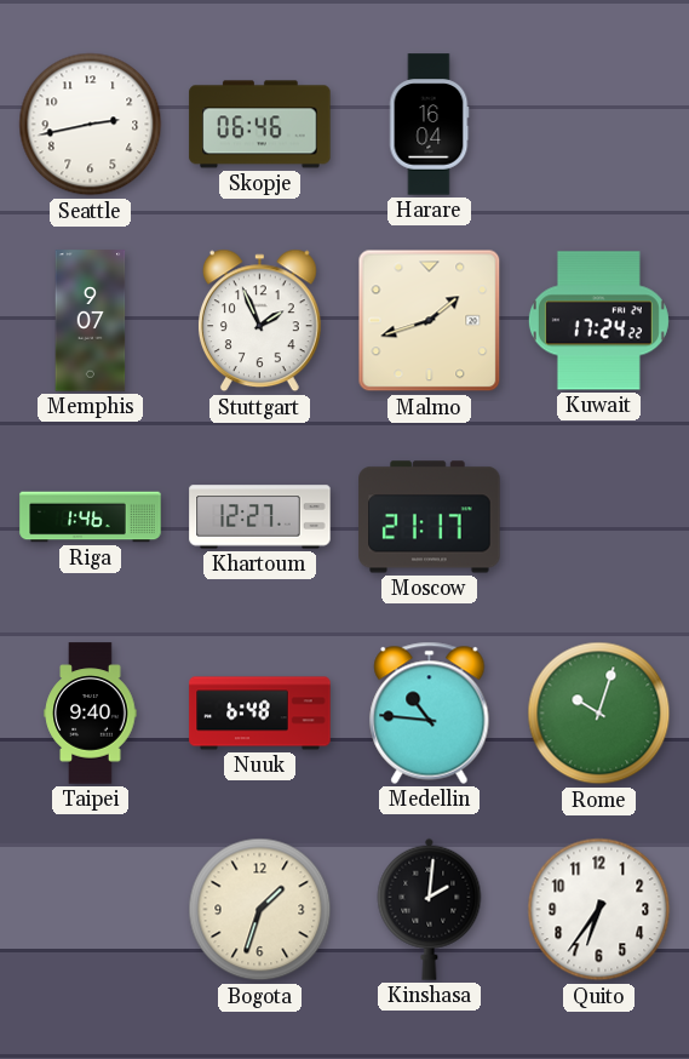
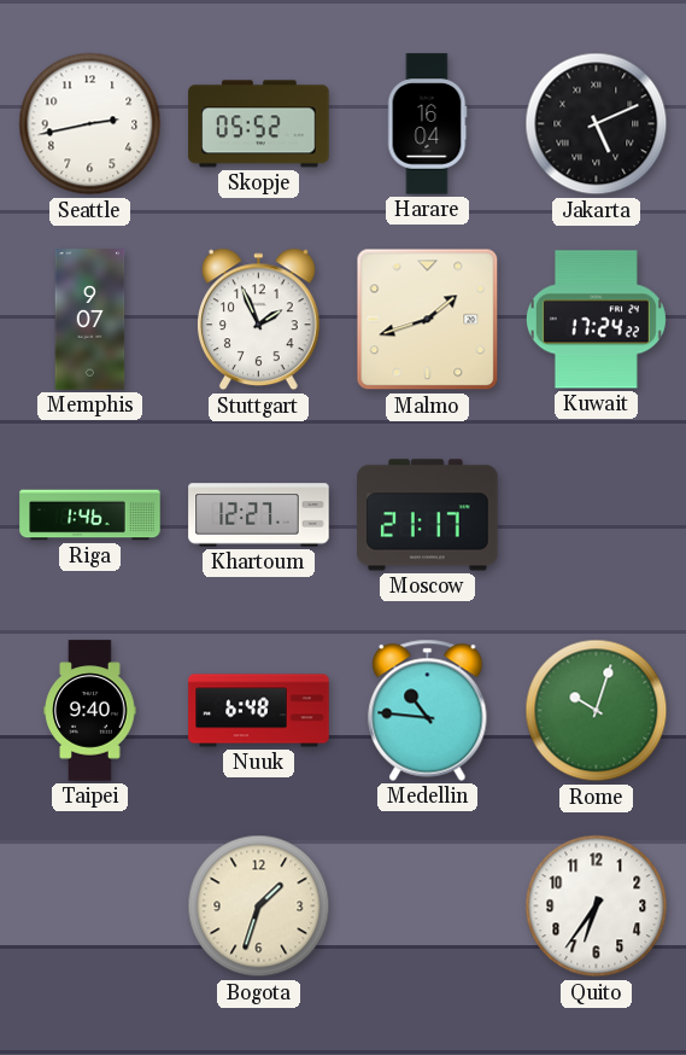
Skopje: 06:46 -> 05:52 (259, 124)
Jakarta: none -> 5:11 (597, 124)
Kinshasa: 2:01 -> none (430, 909)
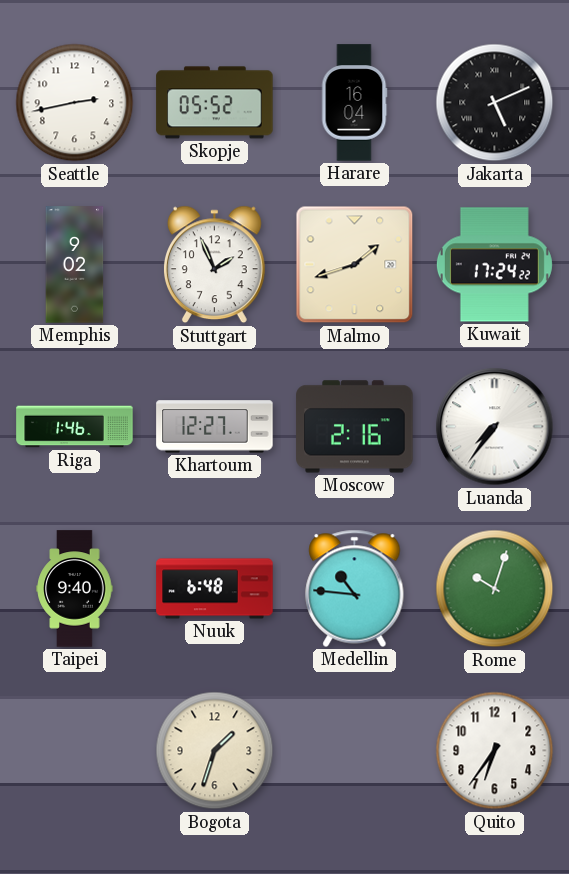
Memphis: 9:07 -> 9:02 (75, 265)
Moscow: 21:17 -> 2:16 (355, 427)
Luanda: none -> 7:36 (495, 427)
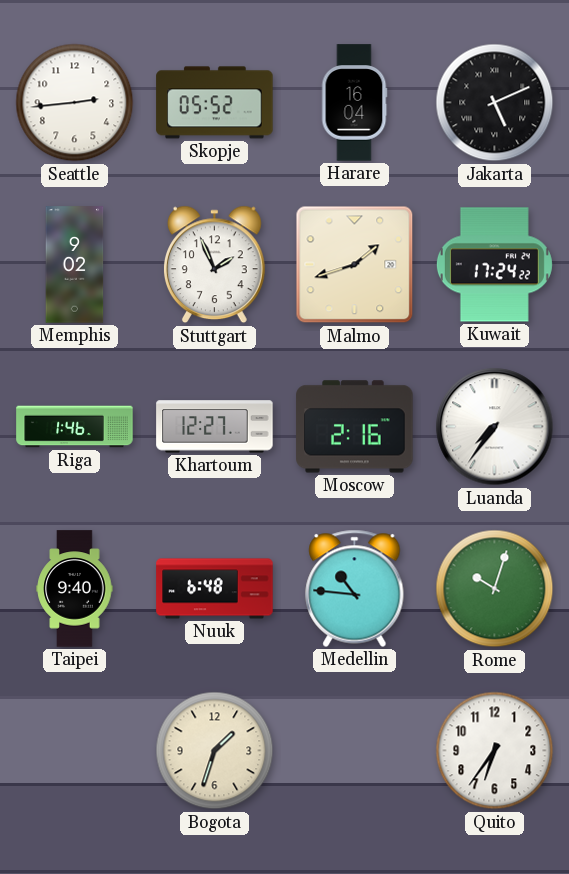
Seattle: 2:43 -> 2:44 (75, 103)
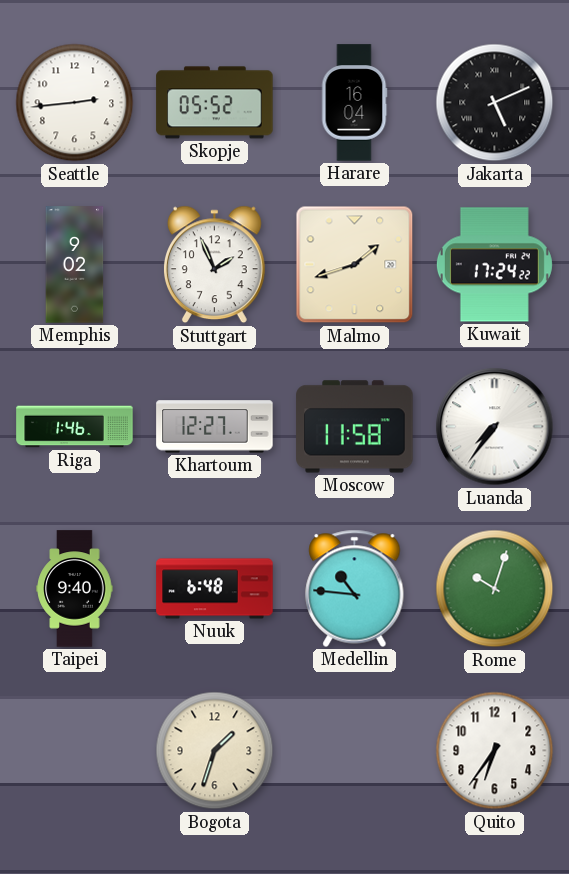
Moscow: 2:16 -> 11:58 (355, 427)
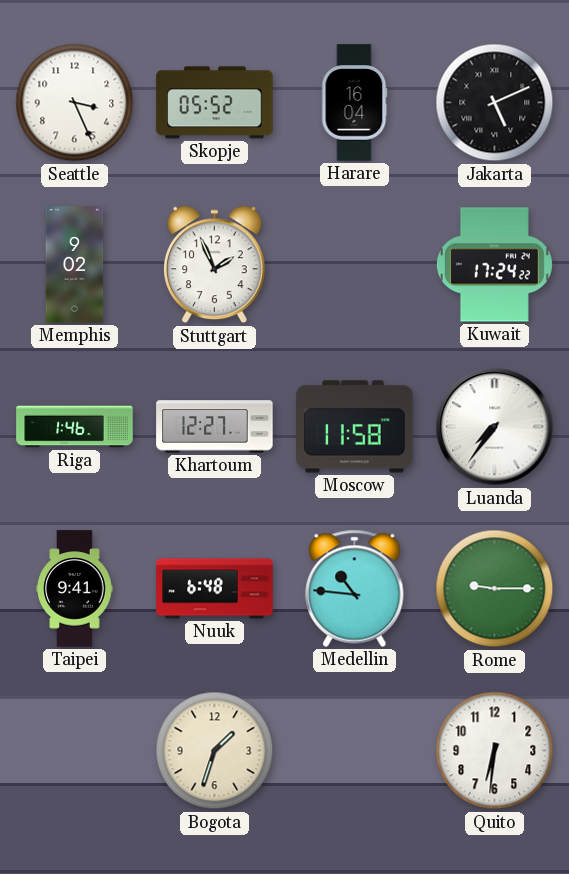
Seattle: 2:44 -> 3:26 (75, 103)
Malmo: 1:42 -> none (355, 265)
Taipei: 9:40 -> 9:41 (75, 589)
Rome: 10:03 -> 9:15 (495, 589)
Quito: 6:36 -> 6:31 (495, 751)
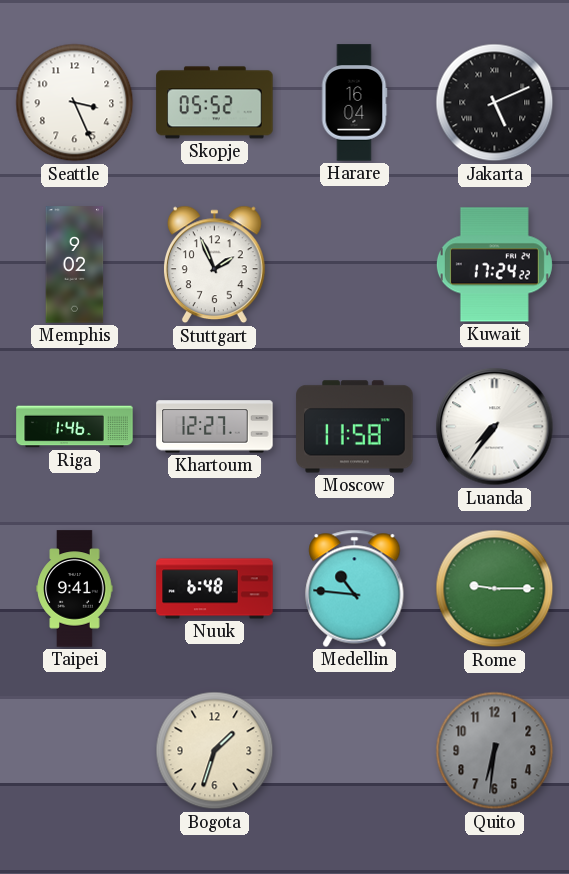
Quito dial: white -> grey (495, 751)
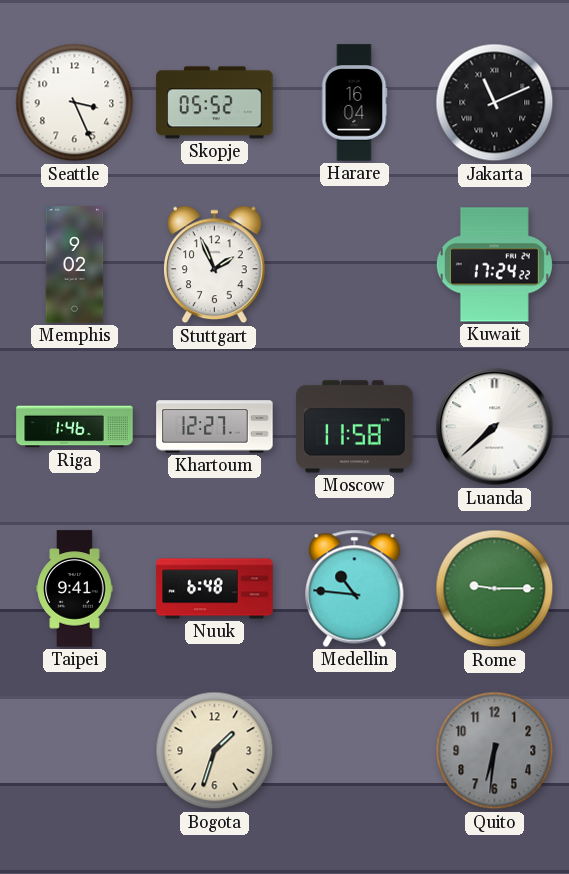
Jakarta: 5:11 -> 11:11 (495, 103)
Luanda: 7:36 -> 7:38 (495, 427)
